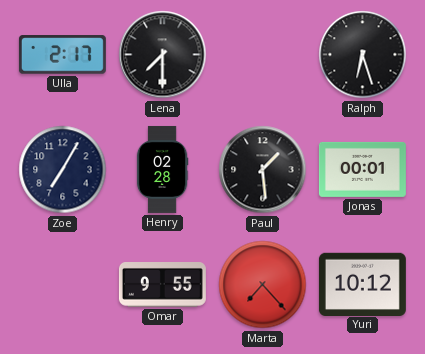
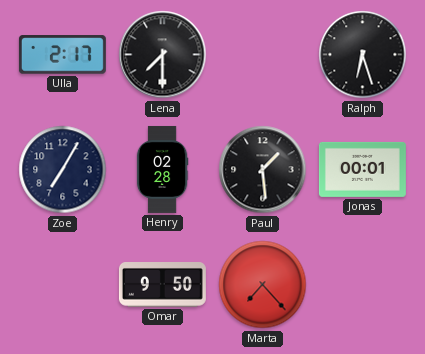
Omar: 9:55 -> 9:50 (162, 285)
Yuri: 10:12 -> none (362, 284)
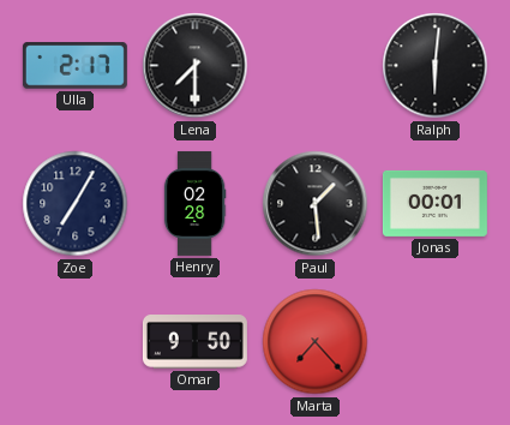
Ralph: 6:27 -> 6:01 (436, 66)
